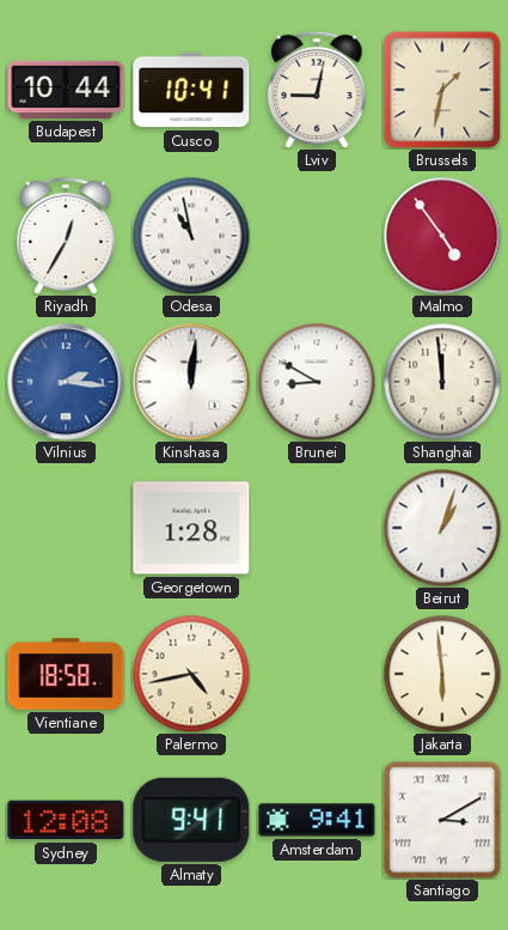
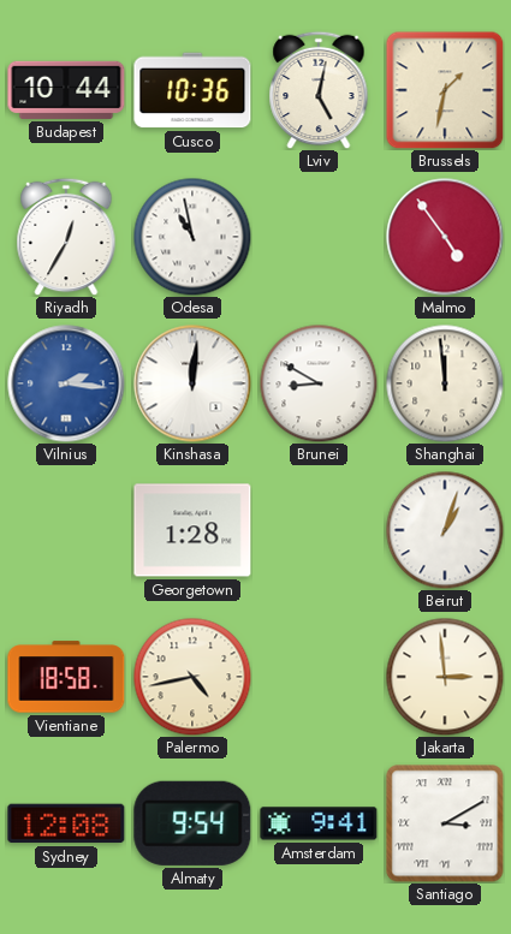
Cusco: 10:41 -> 10:36 (192, 90)
Lviv: 9:02 -> 5:02 (319, 90)
Jakarta: 5:59 -> 2:59 (445, 677)
Almaty: 9:41 -> 9:54 (192, 823)
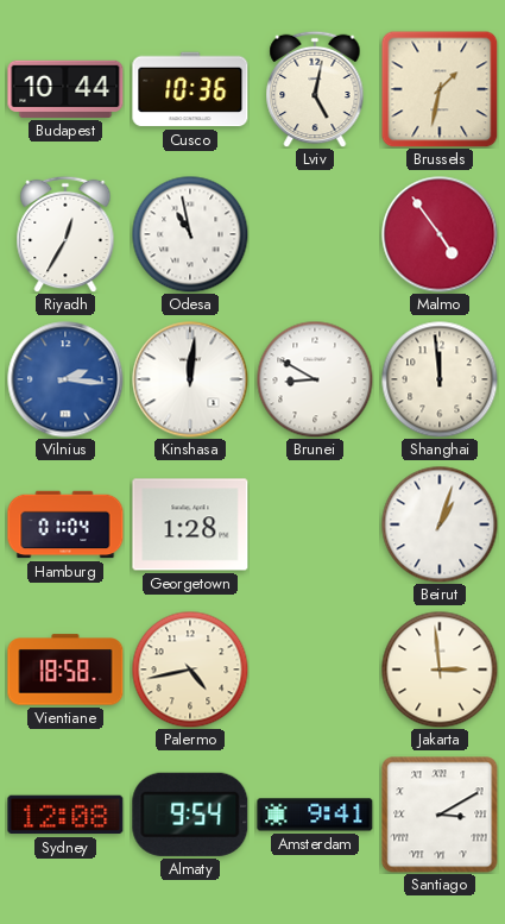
Hamburg: none -> 01:04 (65, 524)
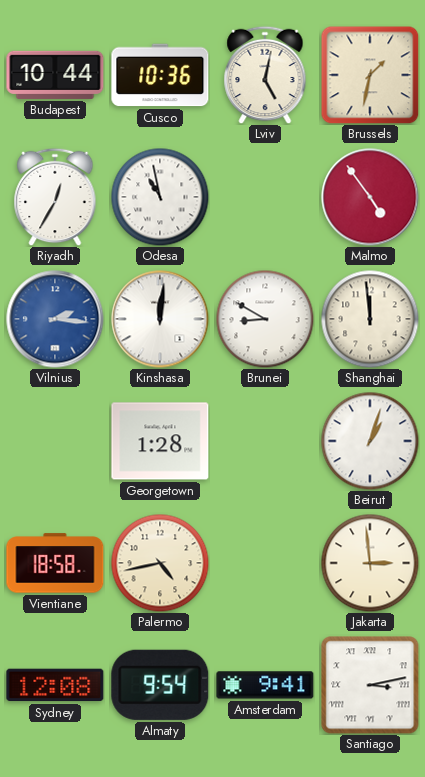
Hamburg: 01:04 -> none (65, 524)
Santiago: 3:10 -> 3:13 (370, 685)
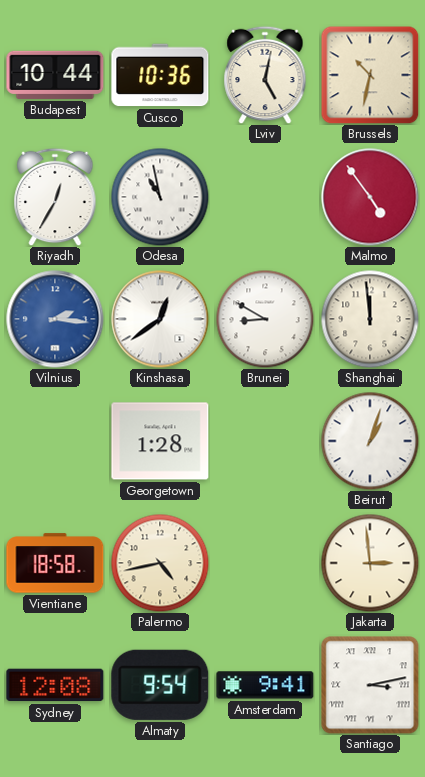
Brussels: 1:32 -> 10:32 (370, 75)
Kinshasa: 12:01 -> 12:39 (160, 319)
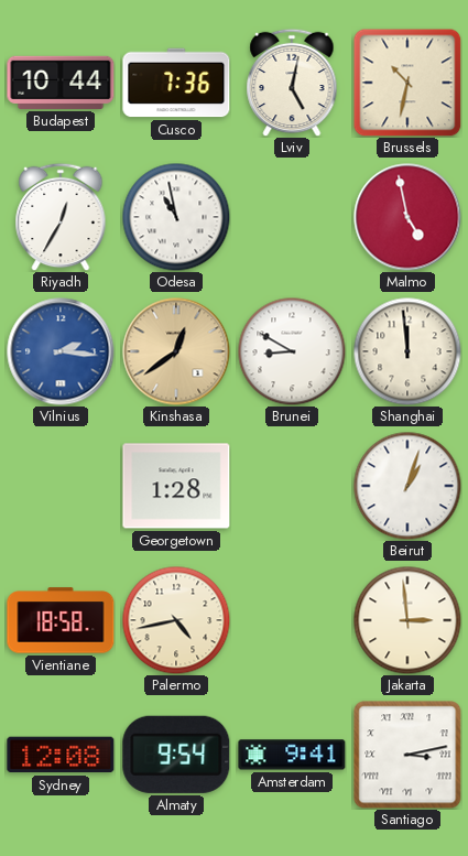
Cusco: 10:36 -> 7:36 (176, 83)
Malmo: 4:54 -> 4:58 (407, 217)
Kinshasa dial: white -> champagne (176, 351)
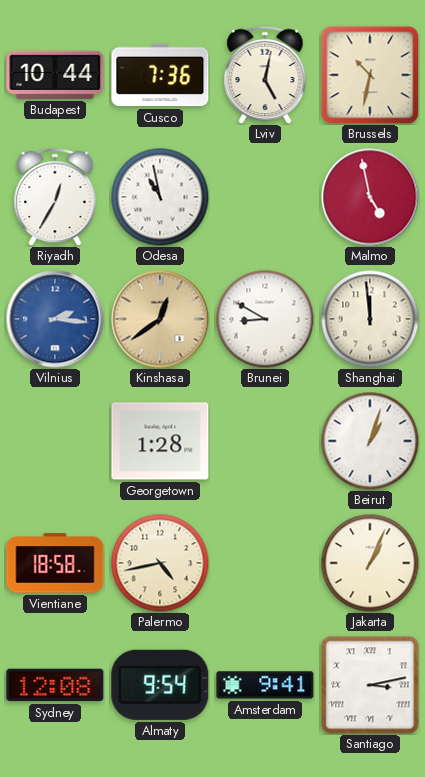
Jakarta: 2:59 -> 1:04 (370, 563)
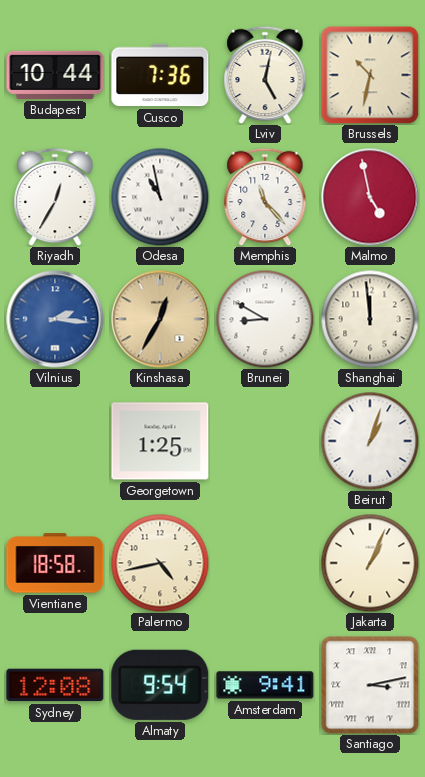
Memphis: none -> 11:23 (265, 197)
Kinshasa: 12:39 -> 12:35 (160, 319)
Georgetown: 1:28 -> 1:25 (160, 441)
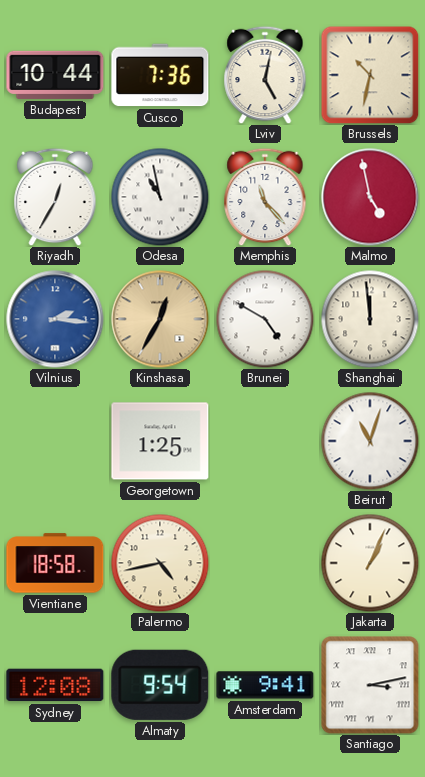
Brunei: 8:50 -> 4:50 (265, 319)
Beirut: 1:03 -> 11:03 (370, 441)
